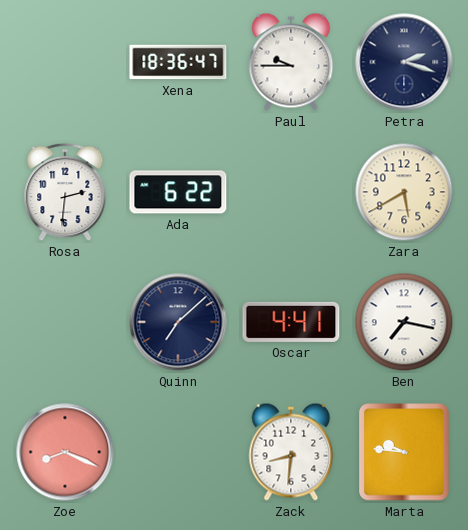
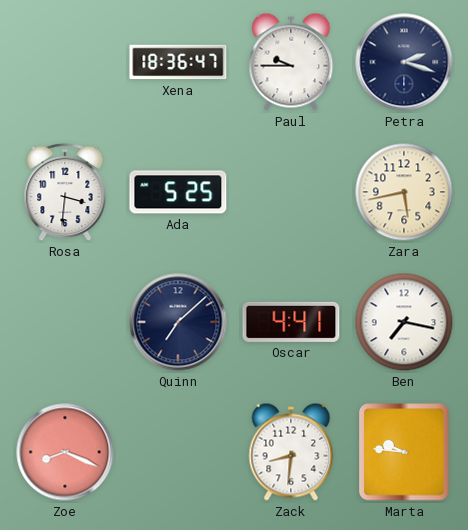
Rosa: 2:31 -> 3:31 (65, 192)
Ada: 6:22 -> 5:25 (178, 192)
Zara: 5:40 -> 5:43 (404, 192)
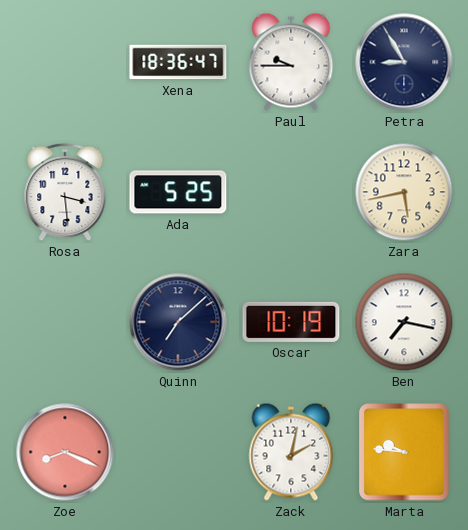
Petra: 2:18 -> 8:55 (404, 62)
Rosa: 3:31 -> 3:29 (65, 192)
Oscar: 4:41 -> 10:19 (291, 322)
Zack: 8:31 -> 2:02 (291, 452)
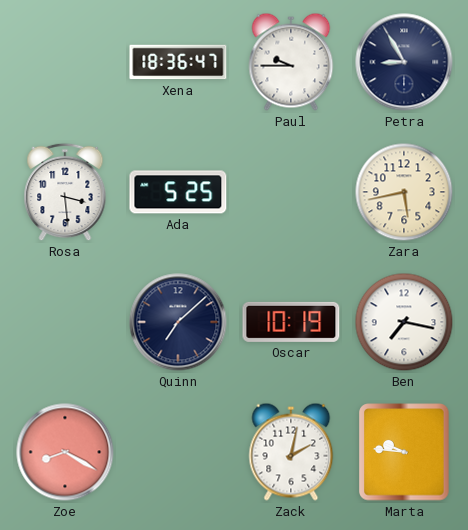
Zoe: 8:19 -> 8:20 (65, 452)
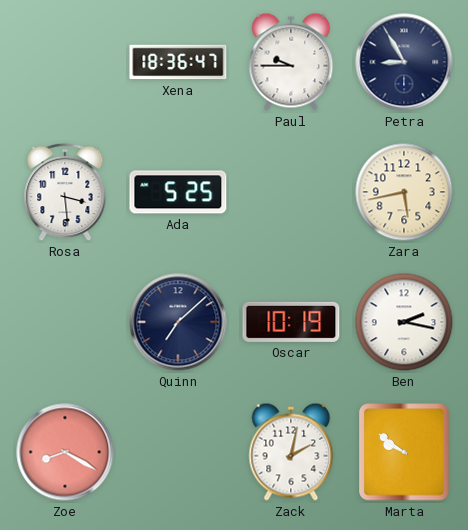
Ben: 7:17 -> 2:17 (404, 322)
Marta: 9:46 -> 9:51 (404, 452)
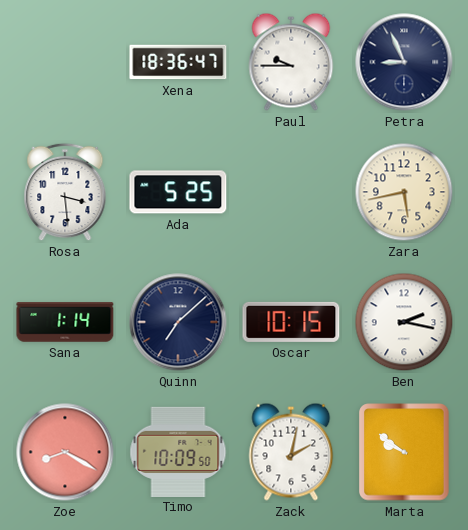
Petra: 8:55 -> 8:56 (404, 62)
Sana: none -> 1:14 (65, 322)
Oscar: 10:19 -> 10:15 (291, 322)
Timo: none -> 10:09 (178, 451)
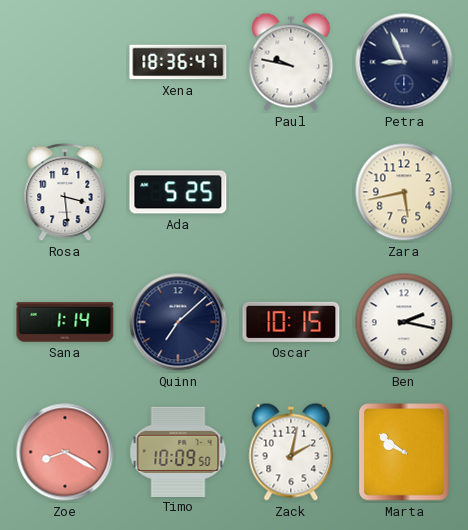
Paul: 9:45 -> 9:47 (291, 62)
